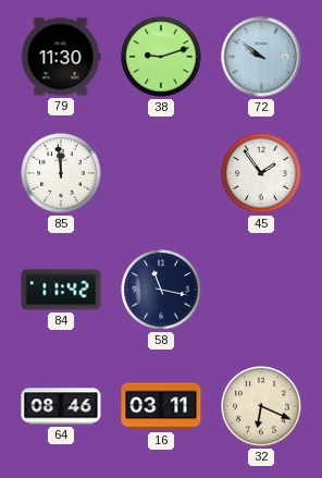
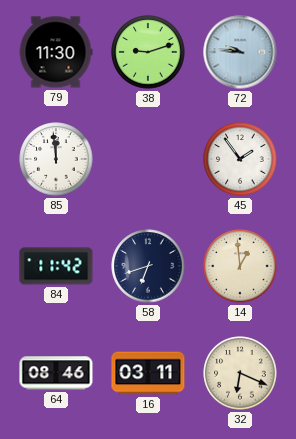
72: 9:51 -> 9:46 (240, 52)
58: 11:17 -> 6:42 (148, 266)
14: none -> 12:59 (240, 266)
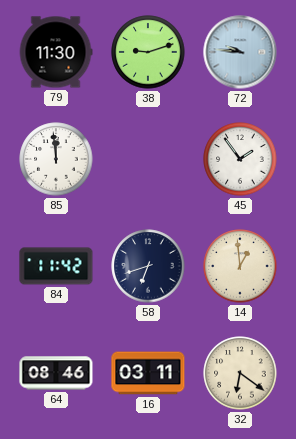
32: 6:19 -> 6:21 (240, 373)
